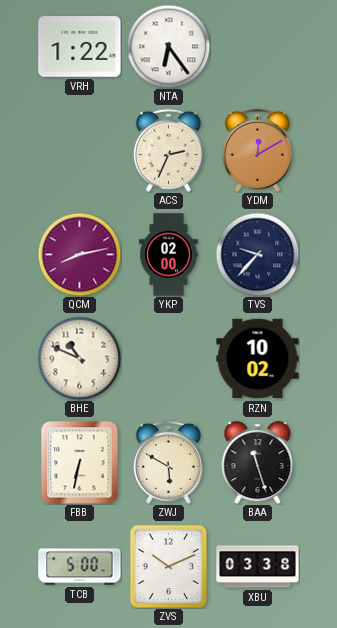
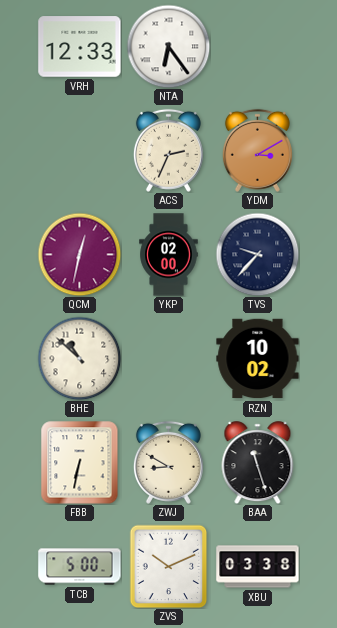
VRH: 1:22 -> 12:33 (80, 47)
YDM: 12:10 -> 3:10 (257, 150)
QCM: 8:13 -> 12:32 (79, 254)
BHE: 10:49 -> 10:52 (79, 358)
ZWJ: 5:50 -> 8:50 (168, 462)
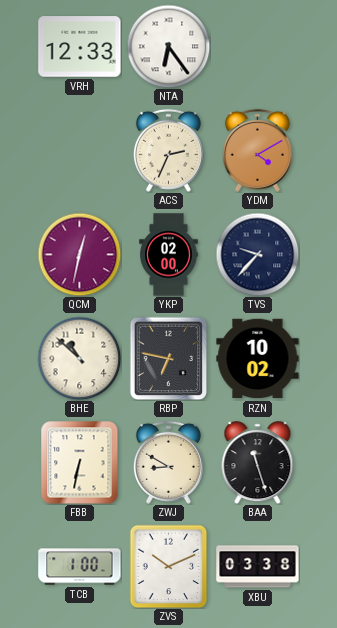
YDM: 3:10 -> 4:10 (257, 150)
RBP: none -> 6:47 (169, 358)
TCB: 5:00 -> 1:00 (80, 567)
